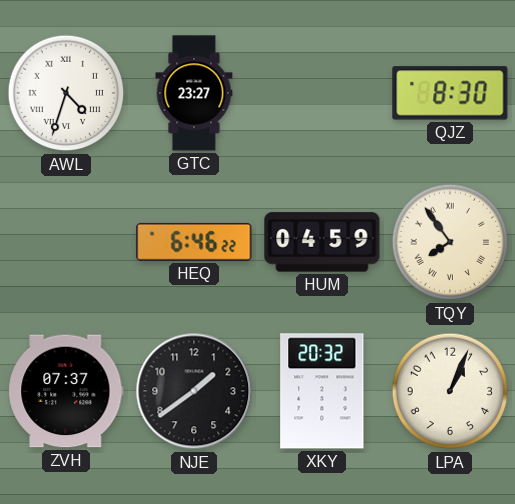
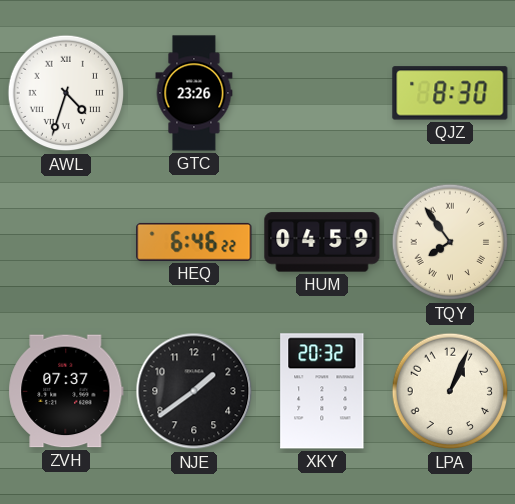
GTC: 23:27 -> 23:26 (194, 93)
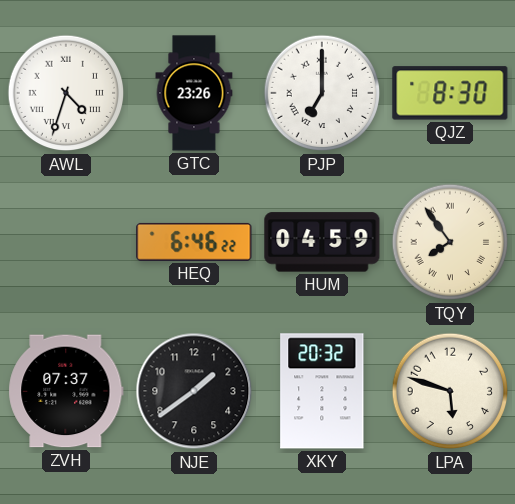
PJP: none -> 7:00 (322, 93)
LPA: 1:04 -> 5:48 (450, 391)
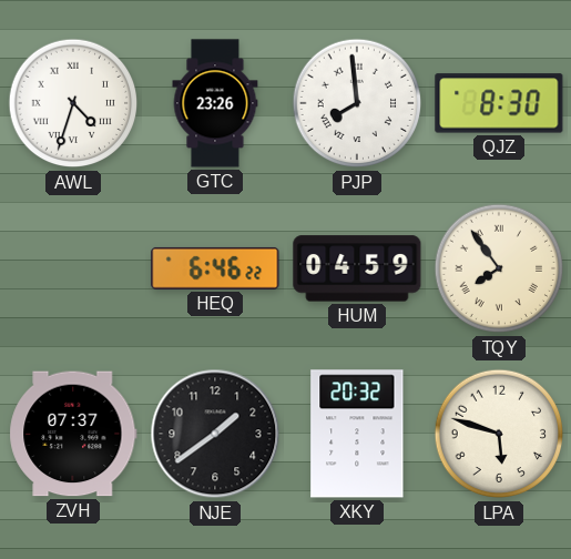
PJP: 7:00 -> 7:59 (357, 103)
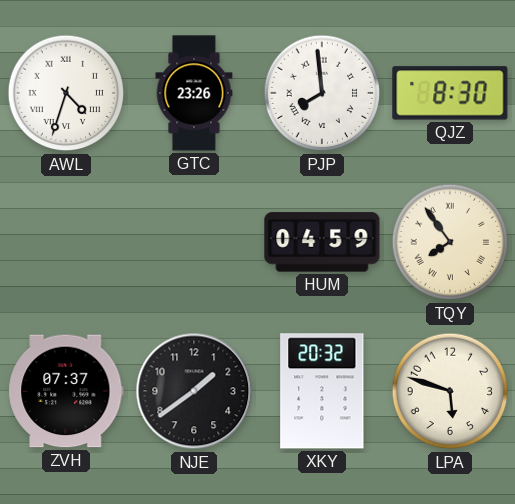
HEQ: 6:46 -> none (215, 268)
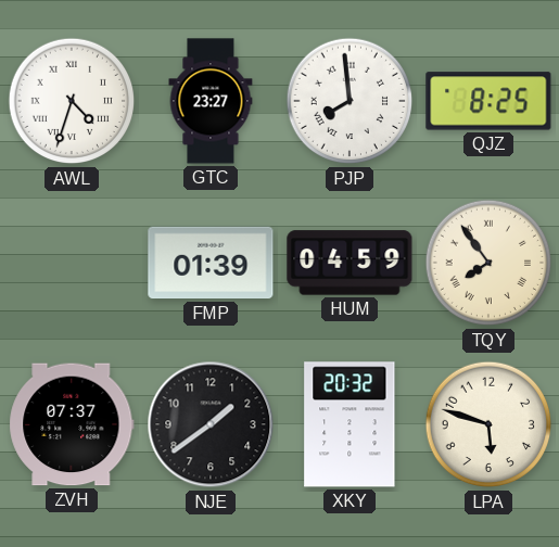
GTC: 23:26 -> 23:27 (211, 101)
QJZ: 8:30 -> 8:25 (488, 101)
FMP: none -> 01:39 (211, 263)
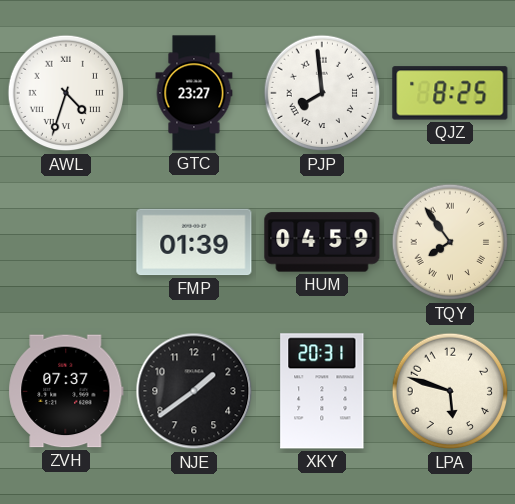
XKY: 20:32 -> 20:31 (322, 391)
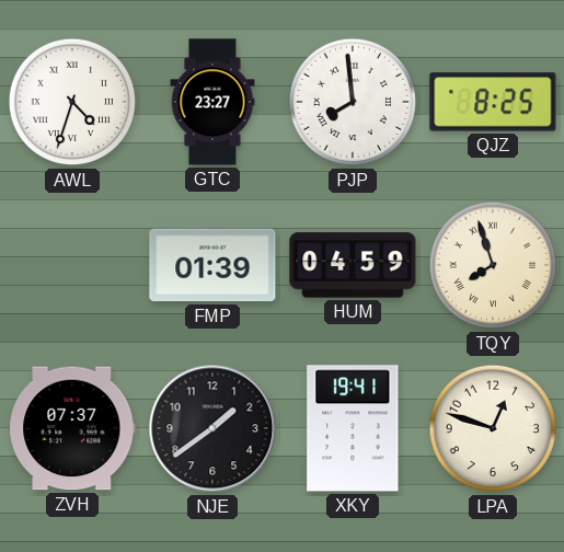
TQY: 7:54 -> 7:57 (493, 265)
XKY: 20:31 -> 19:41 (353, 428)
LPA: 5:48 -> 12:48 (493, 428)
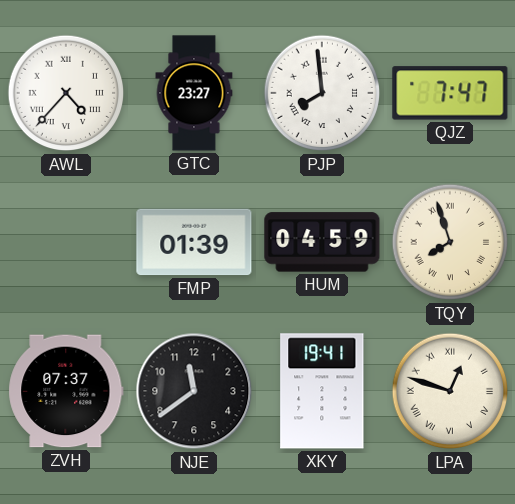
AWL: 4:33 -> 4:37 (66, 93)
QJZ: 8:25 -> 7:47 (450, 93)
NJE: 1:39 -> 11:39 (194, 391)
LPA numerals: Arabic -> Roman (450, 391)
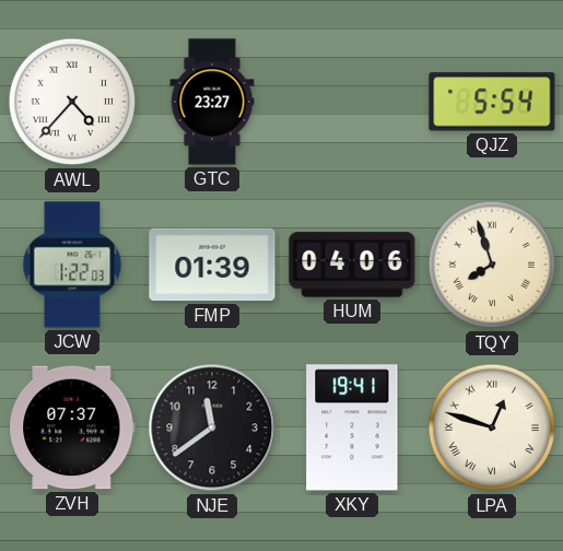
PJP: 7:59 -> none (322, 93)
QJZ: 7:47 -> 5:54 (492, 102)
JCW: none -> 1:22 (72, 265)
HUM: 04:59 -> 04:06 (352, 265)
